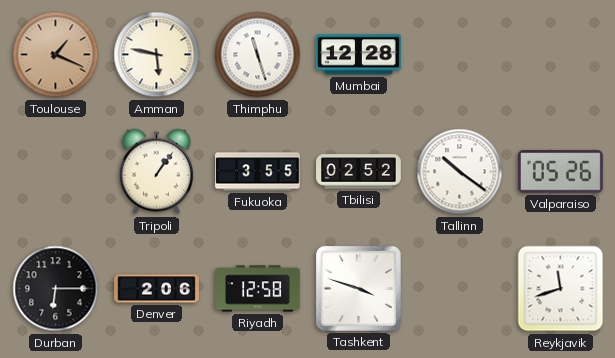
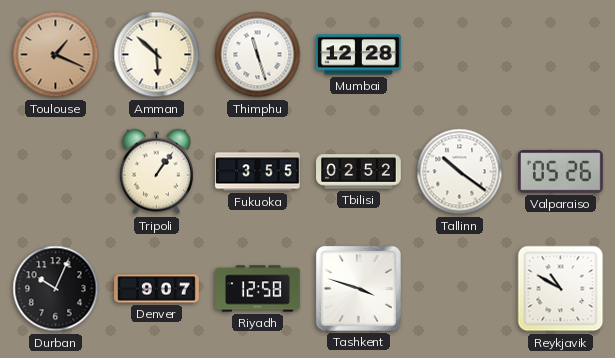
Amman: 5:47 -> 5:52 (157, 55)
Durban: 6:15 -> 10:04 (56, 289)
Denver: 2:06 -> 9:07 (157, 289)
Reykjavik: 11:42 -> 10:50 (561, 289)
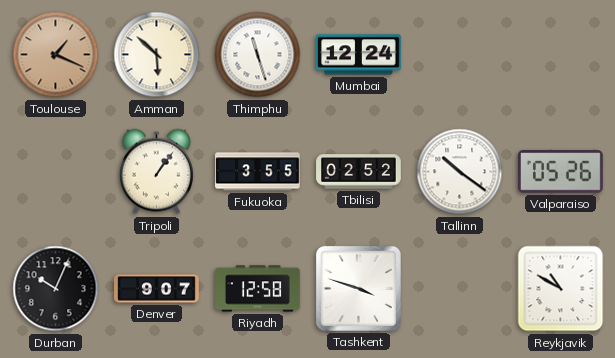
Mumbai: 12:28 -> 12:24 (359, 55)
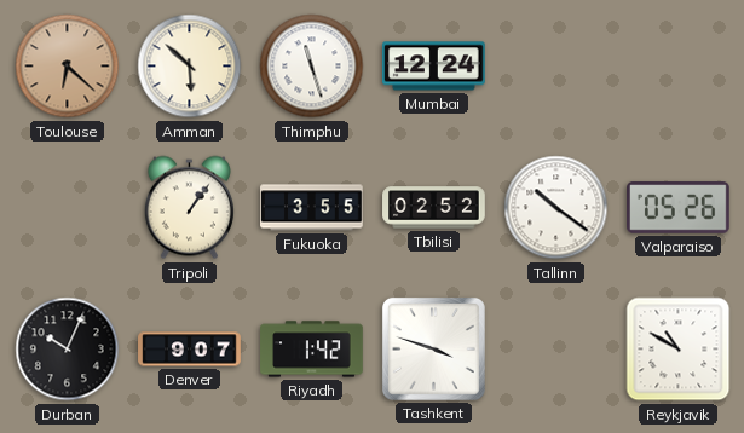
Toulouse: 1:19 -> 6:22 (68, 67)
Riyadh: 12:58 -> 1:42 (312, 350)
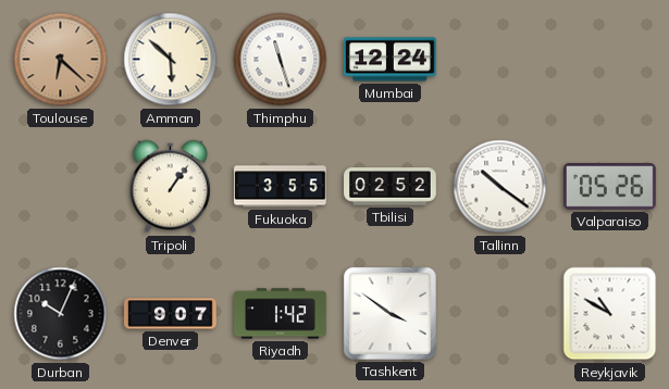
Tashkent: 3:48 -> 3:51 (389, 313)
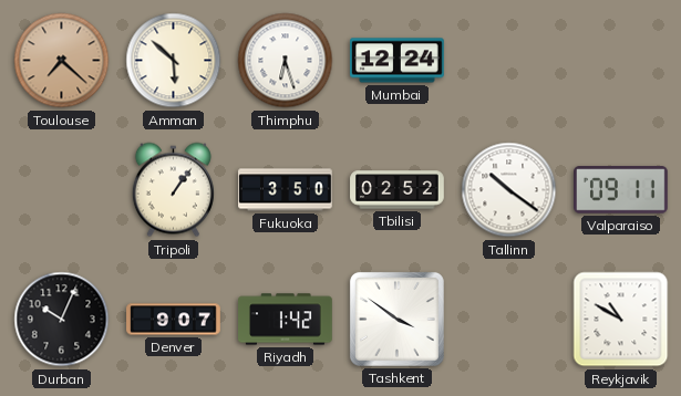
Toulouse: 6:22 -> 7:22 (62, 61)
Thimphu: 11:27 -> 6:27 (286, 61)
Fukuoka: 3:55 -> 3:50 (286, 190)
Valparaiso: 05:26 -> 09:11 (621, 190)
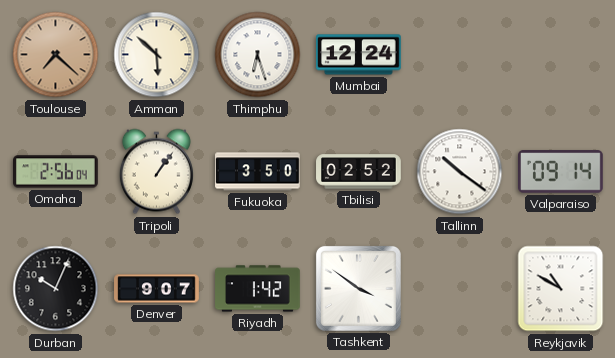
Omaha: none -> 2:56 (56, 172)
Valparaiso: 09:11 -> 09:14 (561, 172)
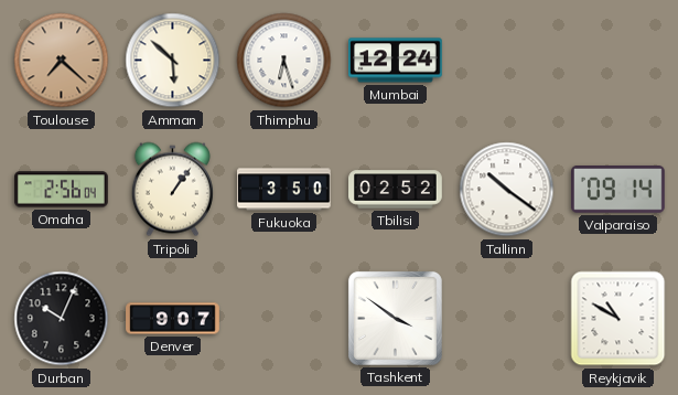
Riyadh: 1:42 -> none (258, 289)
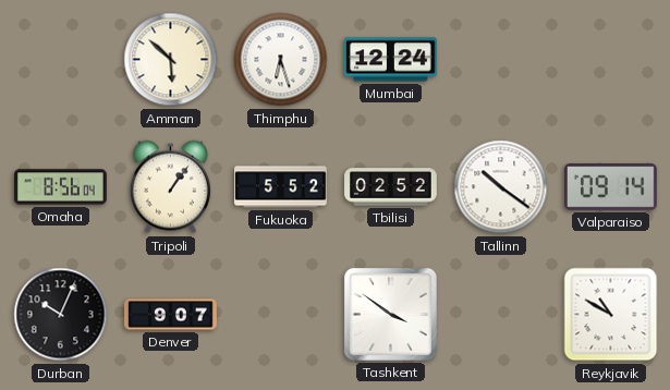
Toulouse: 7:22 -> none (62, 61)
Omaha: 2:56 -> 8:56 (61, 187)
Fukuoka: 3:50 -> 5:52 (281, 187)
